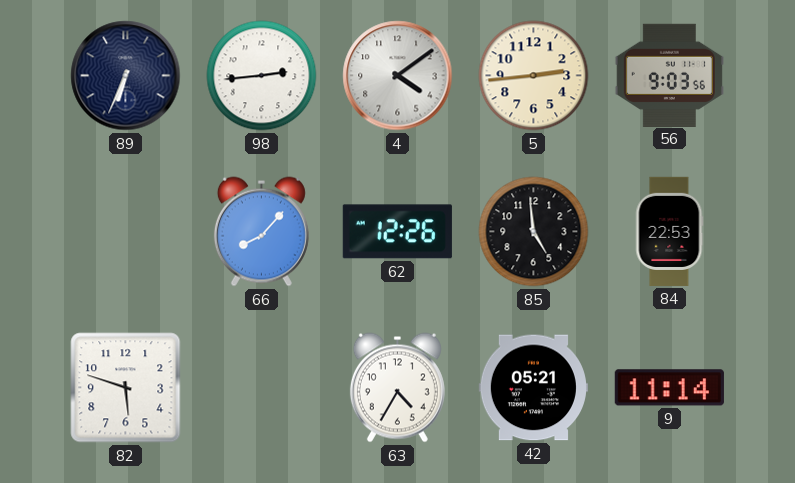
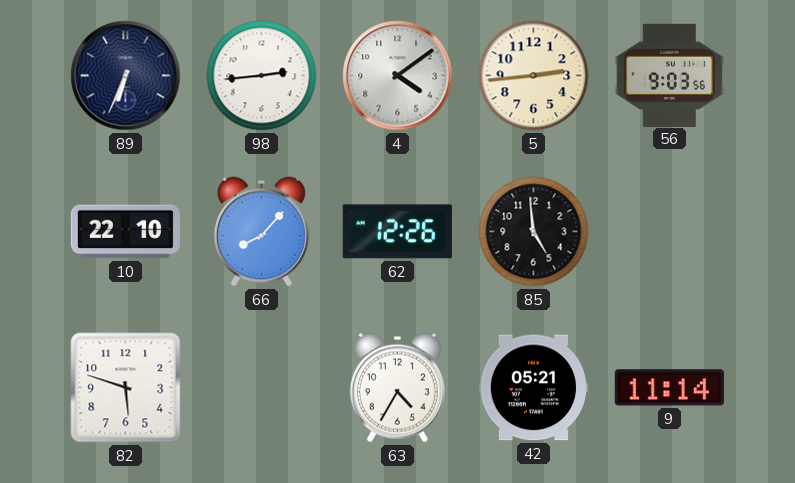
10: none -> 22:10 (125, 232)
84: 22:53 -> none (669, 231)
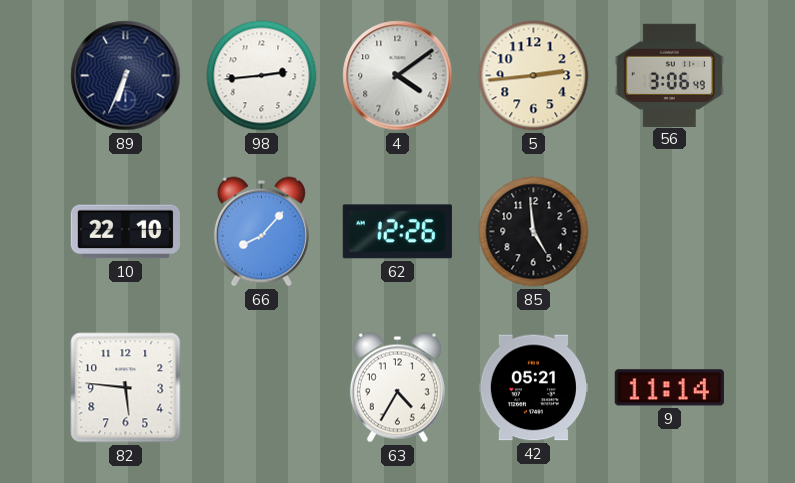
56: 9:03 -> 3:06 (669, 75)
82: 5:48 -> 5:46 (126, 388)
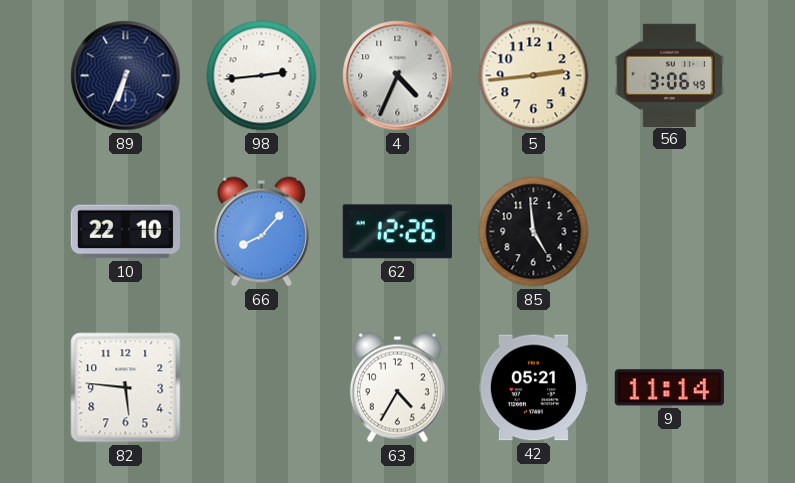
4: 4:09 -> 4:34 (398, 76)
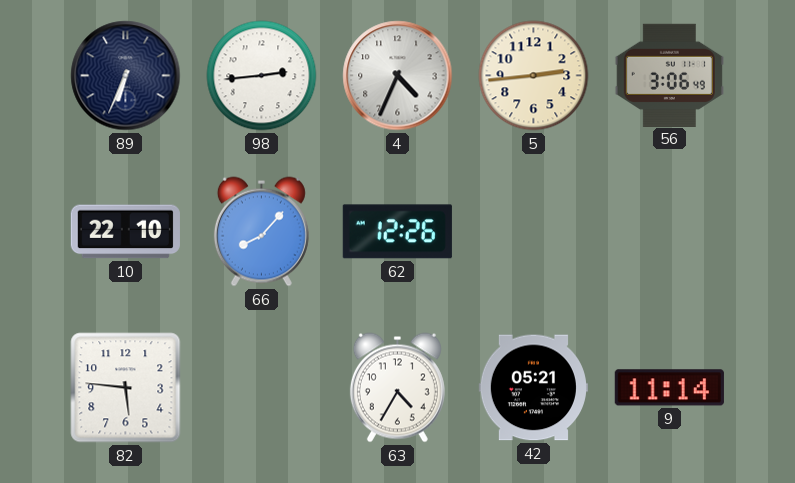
85: 4:59 -> none (534, 232)
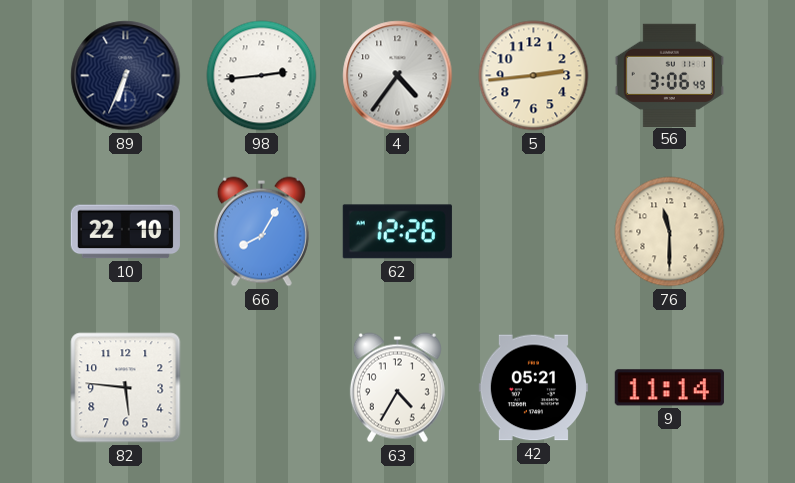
4: 4:34 -> 4:36 (398, 76)
66: 8:07 -> 8:05 (261, 232)
76: none -> 11:30 (670, 232)
